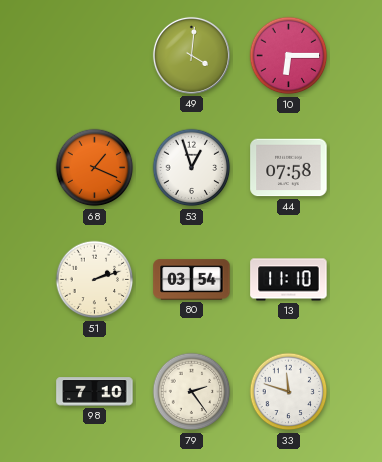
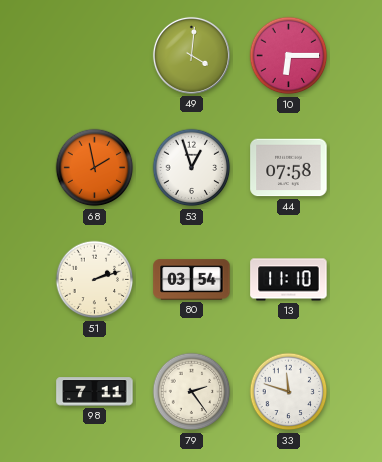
68: 1:19 -> 1:58 (95, 168)
98: 7:10 -> 7:11 (95, 392)
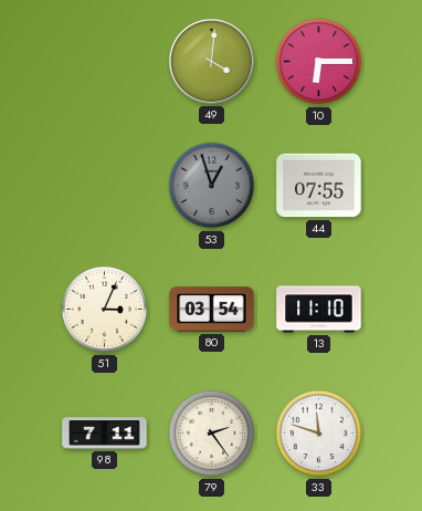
68: 1:58 -> none (95, 168)
53 dial: white -> grey (212, 186)
44: 07:58 -> 07:55 (319, 186)
51: 2:12 -> 3:04 (105, 310)
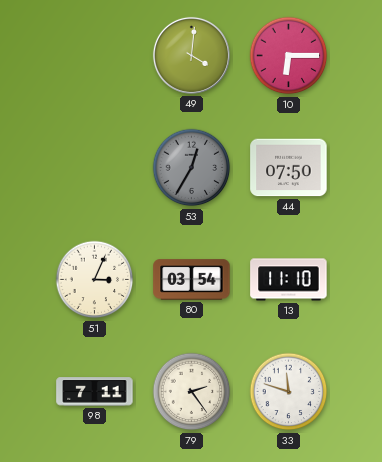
53: 12:57 -> 12:35 (192, 168)
44: 07:55 -> 07:50 (289, 168)
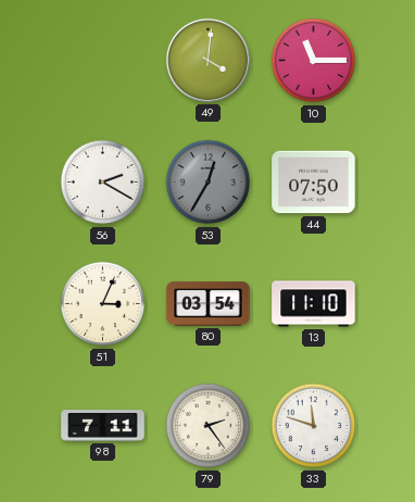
10: 6:15 -> 11:15 (314, 61)
56: none -> 2:20 (103, 183)
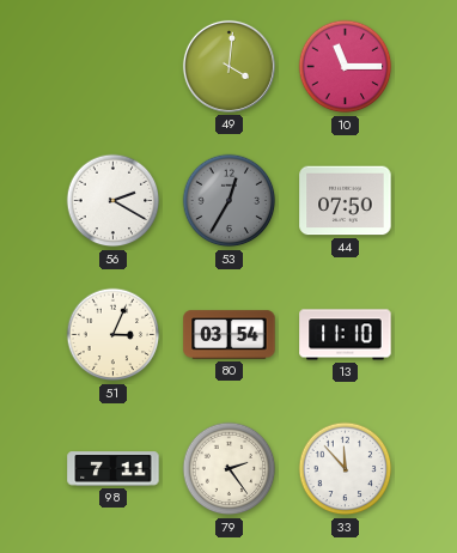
33: 11:48 -> 11:53 (346, 469)
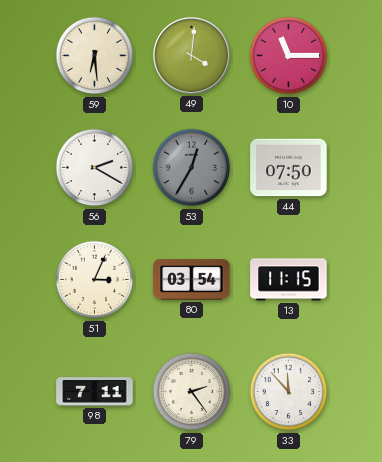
59: none -> 6:29 (95, 56)
13: 11:10 -> 11:15 (289, 280)
